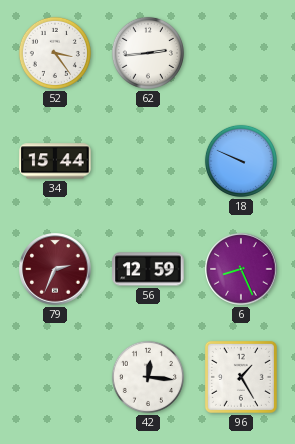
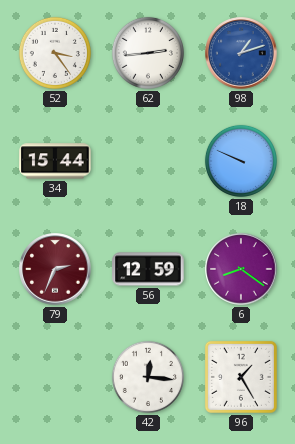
98: none -> 1:12 (241, 53)
6: 8:26 -> 8:21 (241, 269)
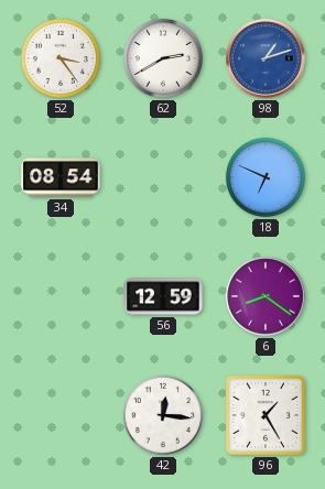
62: 2:44 -> 2:40 (163, 58)
34: 15:44 -> 08:54 (61, 177)
18: 9:49 -> 6:49 (266, 177)
79: 2:34 -> none (55, 269)
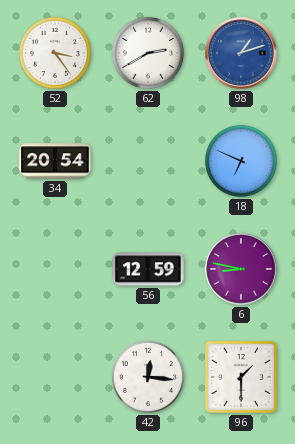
34: 08:54 -> 20:54 (55, 161)
6: 8:21 -> 8:47 (241, 269)
96: 1:25 -> 1:30 (241, 377)
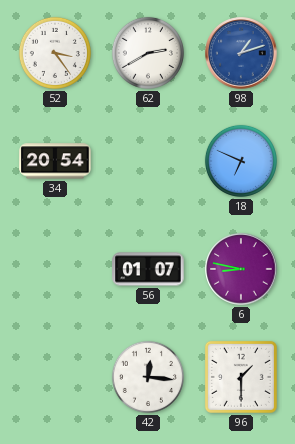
56: 12:59 -> 01:07 (148, 269)
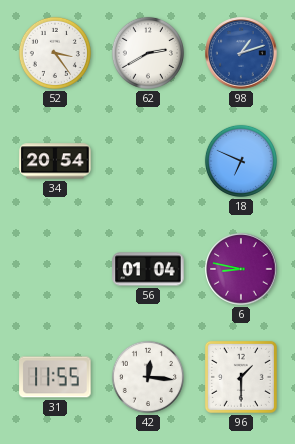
56: 01:07 -> 01:04 (148, 269)
31: none -> 11:55 (55, 377)
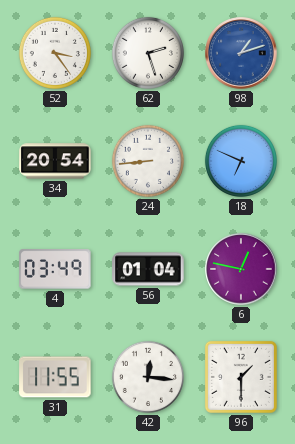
62: 2:40 -> 2:27 (148, 53)
24: none -> 8:44 (148, 161)
4: none -> 03:49 (55, 269)
6: 8:47 -> 12:47 (241, 269)
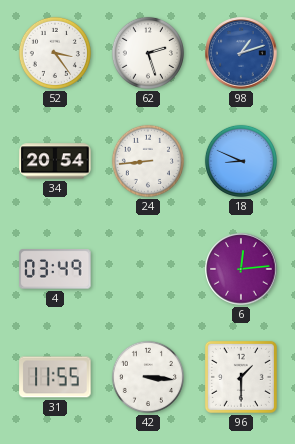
18: 6:49 -> 8:49 (241, 161)
56: 01:04 -> none (148, 269)
6: 12:47 -> 12:14 (241, 269)
42: 12:16 -> 3:16 (148, 377)
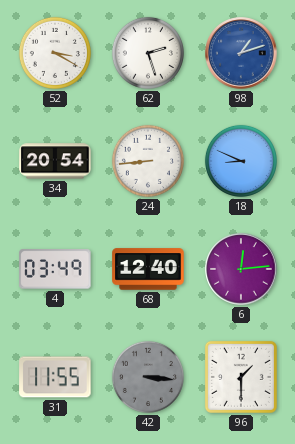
52: 3:24 -> 3:20 (55, 53)
68: none -> 12:40 (148, 269)
42 dial: white -> grey (148, 377)
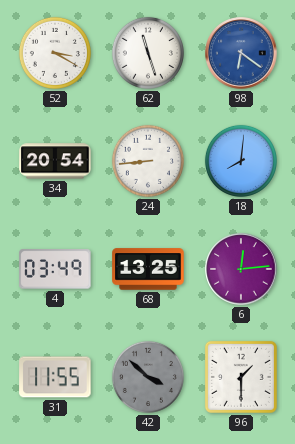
62: 2:27 -> 11:27 (148, 53)
98: 1:12 -> 6:21 (241, 53)
18: 8:49 -> 8:01 (241, 161)
68: 12:40 -> 13:25 (148, 269)
42: 3:16 -> 3:52 (148, 377)
